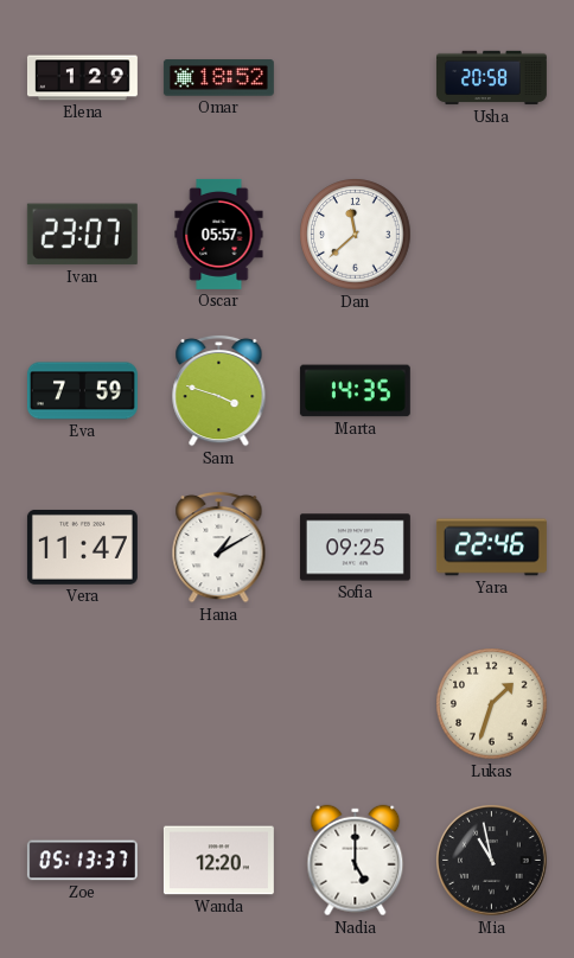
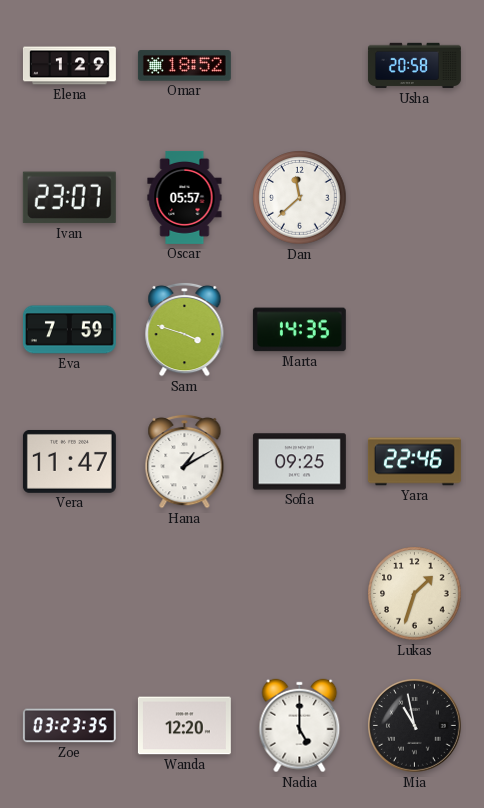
Zoe: 05:13 -> 03:23 (69, 726)
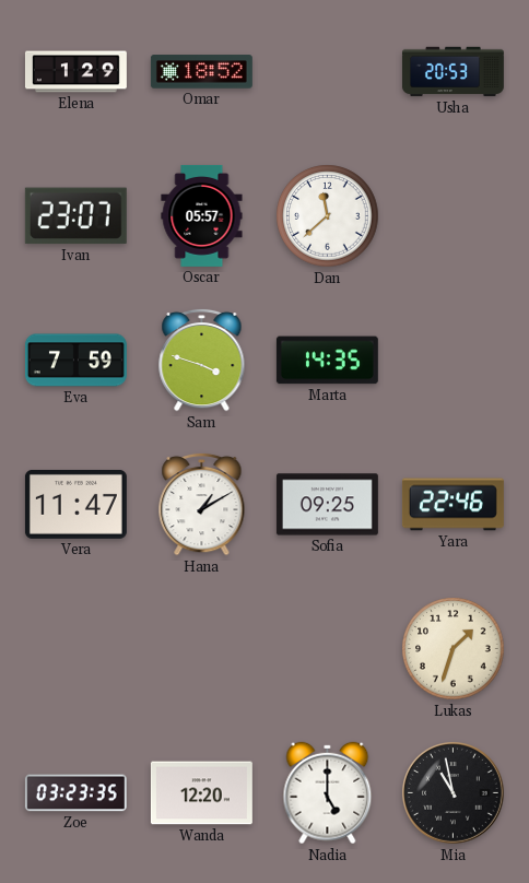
Usha: 20:58 -> 20:53 (452, 72)
